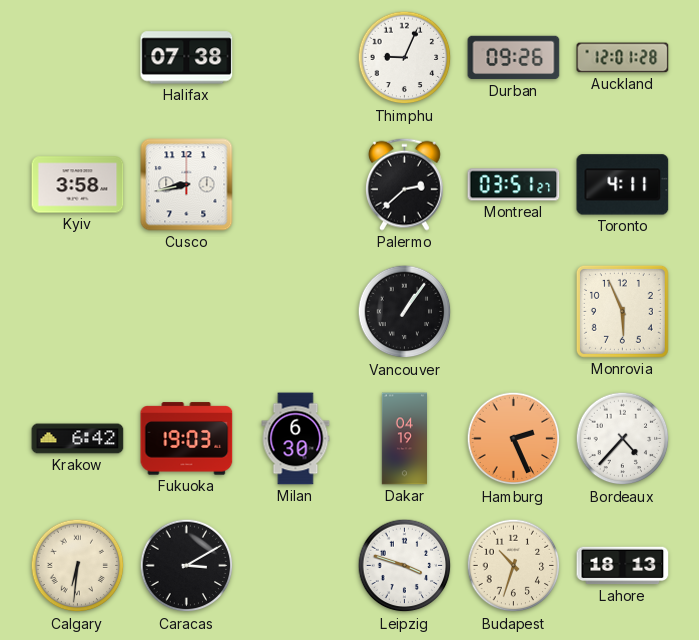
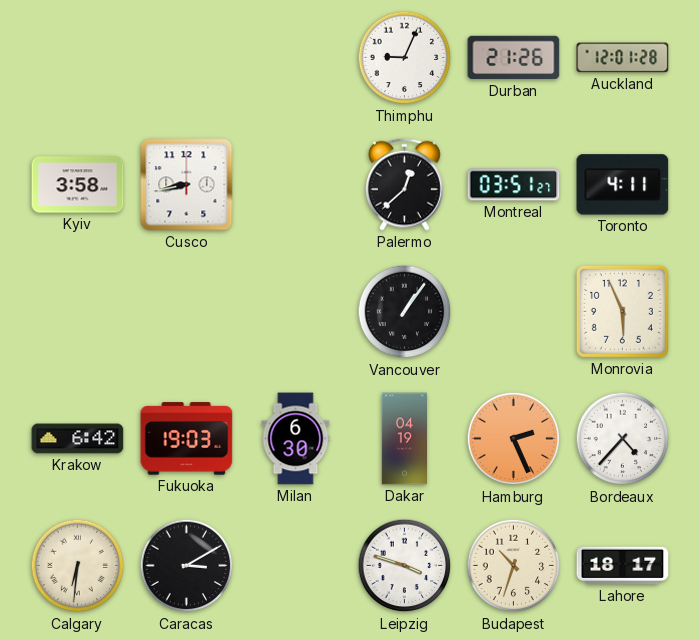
Halifax: 07:38 -> none (187, 58)
Durban: 09:26 -> 21:26 (514, 58)
Palermo: 2:38 -> 12:38 (404, 184)
Lahore: 18:13 -> 18:17 (623, 566)
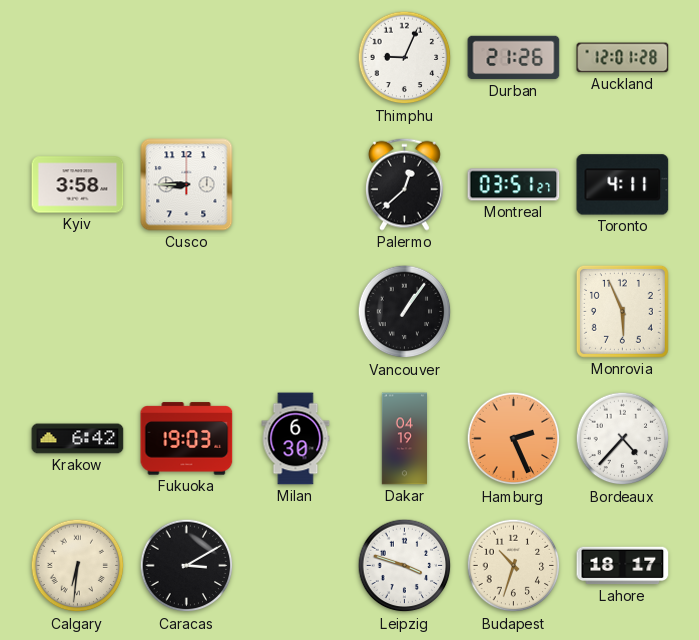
Cusco: 8:43 -> 8:45 (187, 185)
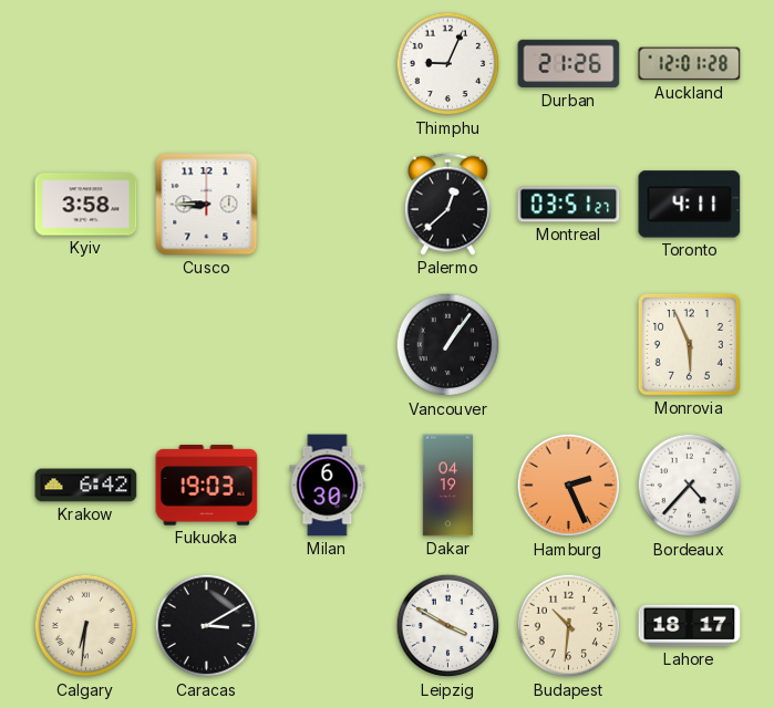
Leipzig: 3:48 -> 3:50 (448, 626)
Budapest: 10:33 -> 10:31 (569, 626)
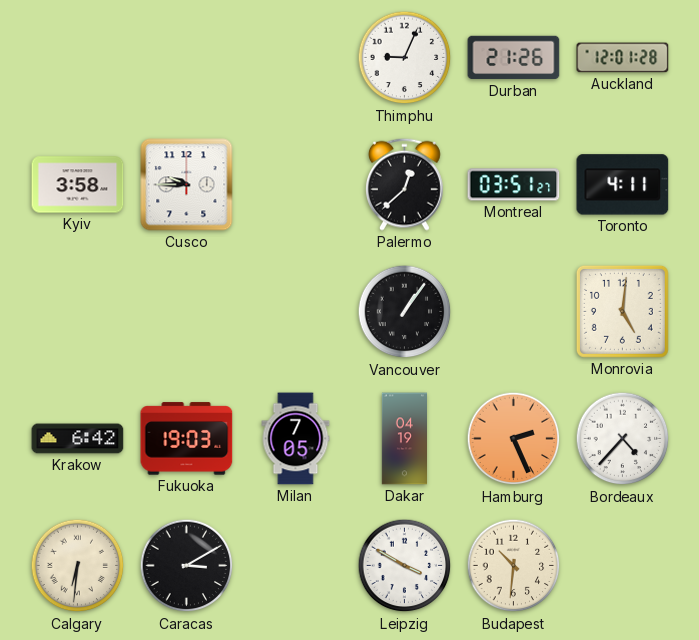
Cusco: 8:45 -> 9:45 (187, 185)
Monrovia: 5:56 -> 5:01 (622, 311)
Milan: 6:30 -> 7:05 (296, 439)
Lahore: 18:17 -> none (690, 626)
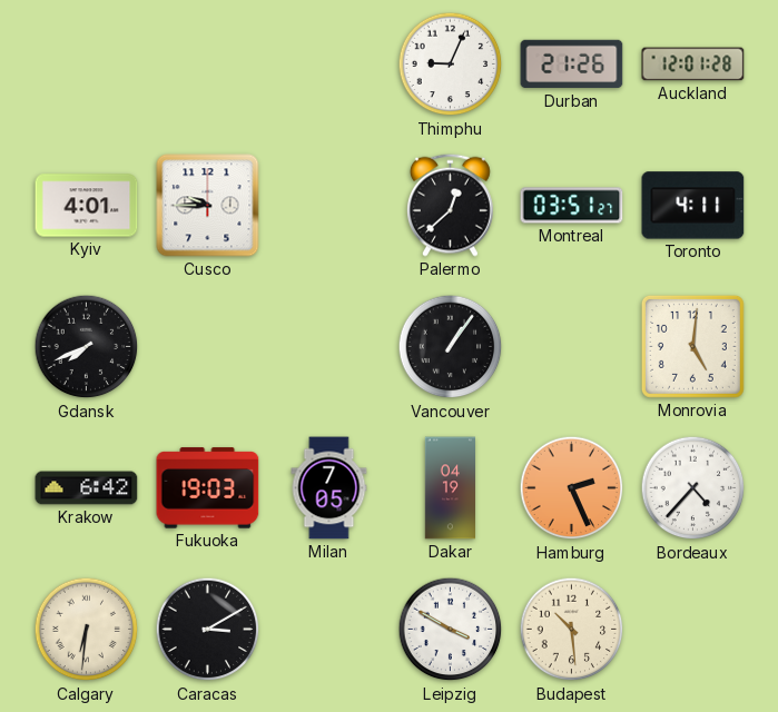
Kyiv: 3:58 -> 4:01 (87, 206)
Gdansk: none -> 7:41 (87, 347)
Budapest: 10:31 -> 10:29 (572, 630)
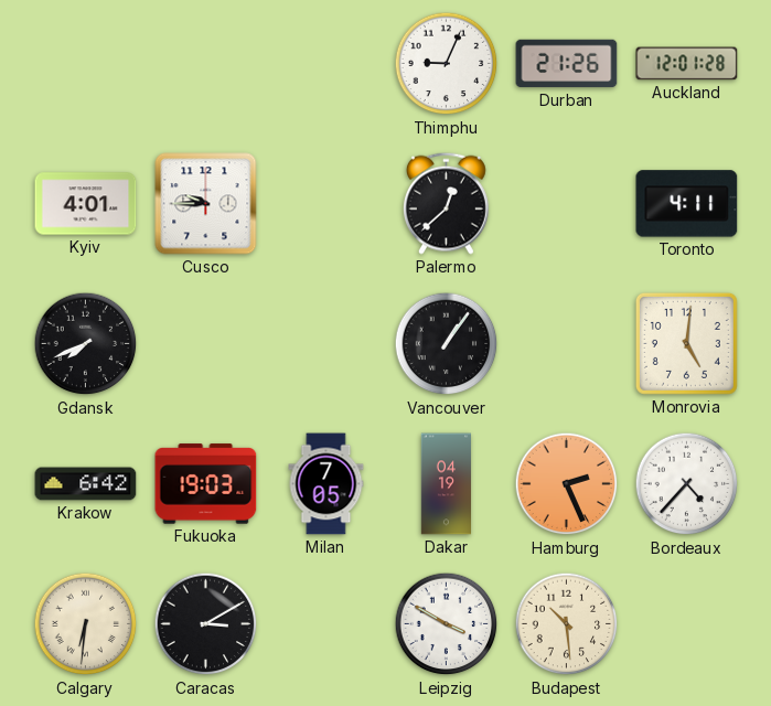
Montreal: 03:51 -> none (572, 206)
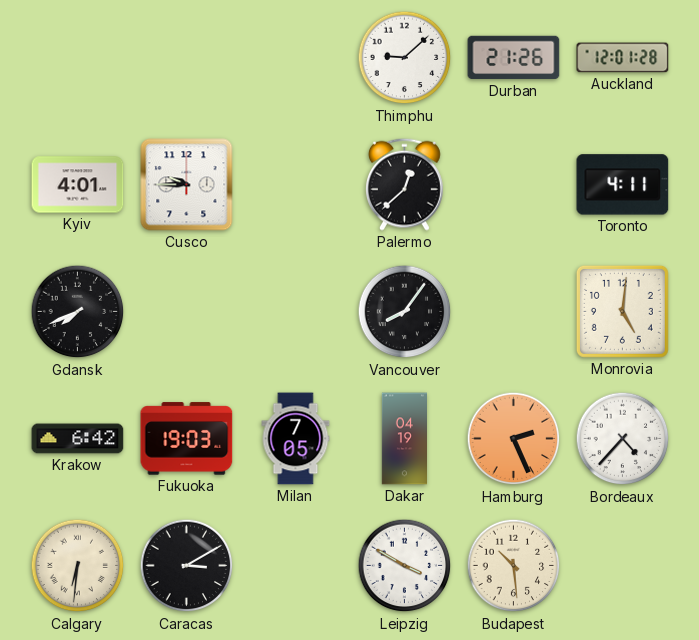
Thimphu: 9:04 -> 9:08 (405, 58)
Vancouver: 1:06 -> 8:06 (405, 312)
